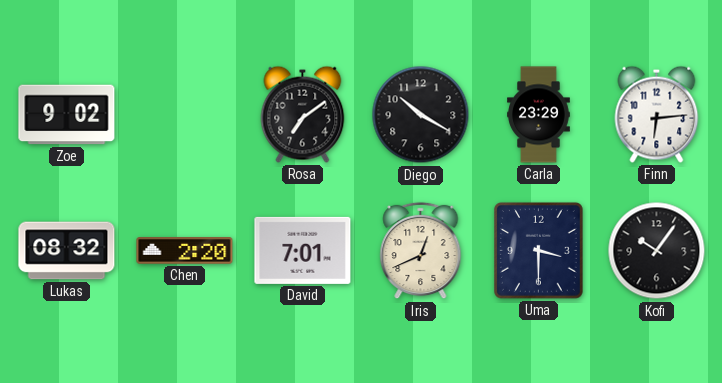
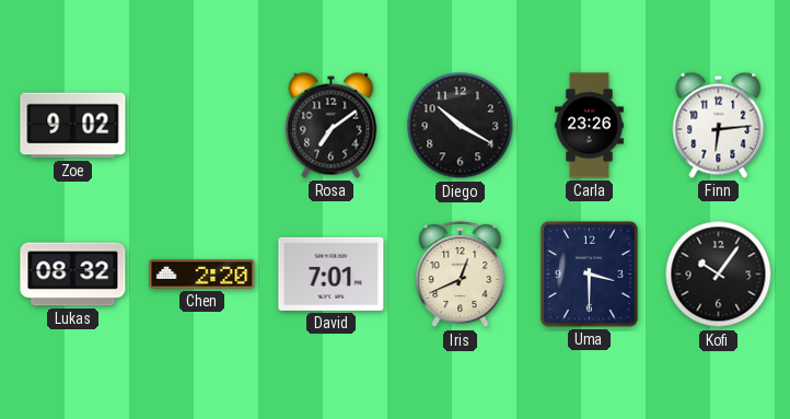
Carla: 23:29 -> 23:26 (590, 126)
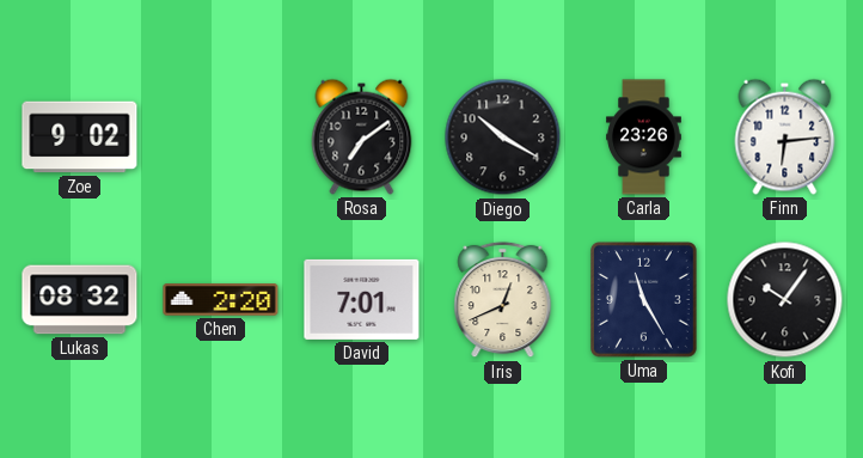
Uma: 3:30 -> 11:25 (643, 299)
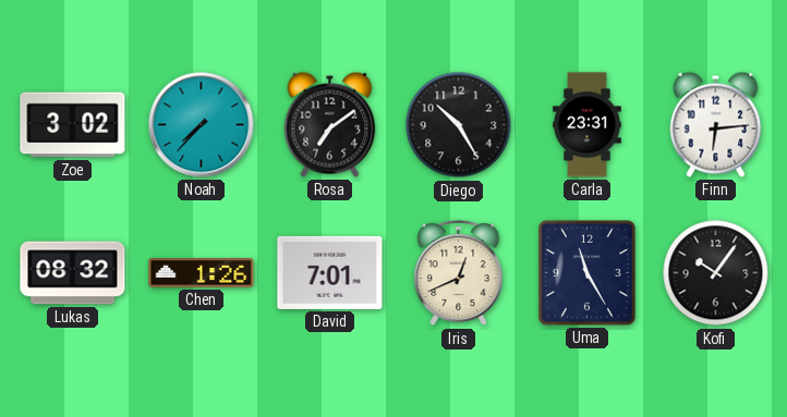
Zoe: 9:02 -> 3:02 (73, 125)
Noah: none -> 7:37 (202, 125)
Diego: 10:20 -> 10:25 (459, 125)
Carla: 23:26 -> 23:31 (588, 125)
Chen: 2:20 -> 1:26 (202, 273)
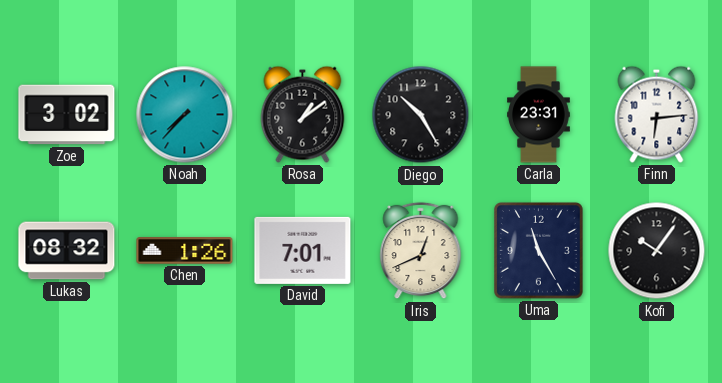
Rosa: 7:09 -> 1:09 (303, 114)
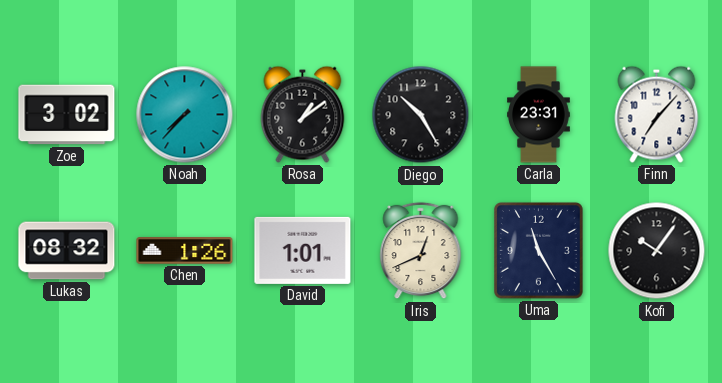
Finn: 6:14 -> 7:07 (657, 114)
David: 7:01 -> 1:01 (303, 250)
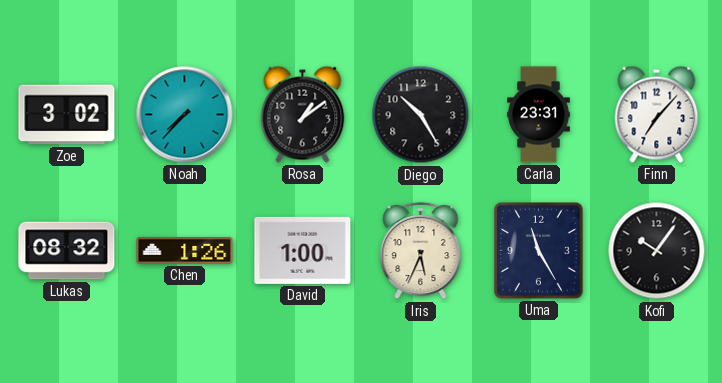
David: 1:01 -> 1:00 (303, 250)
Iris: 12:41 -> 5:34 (421, 251)
